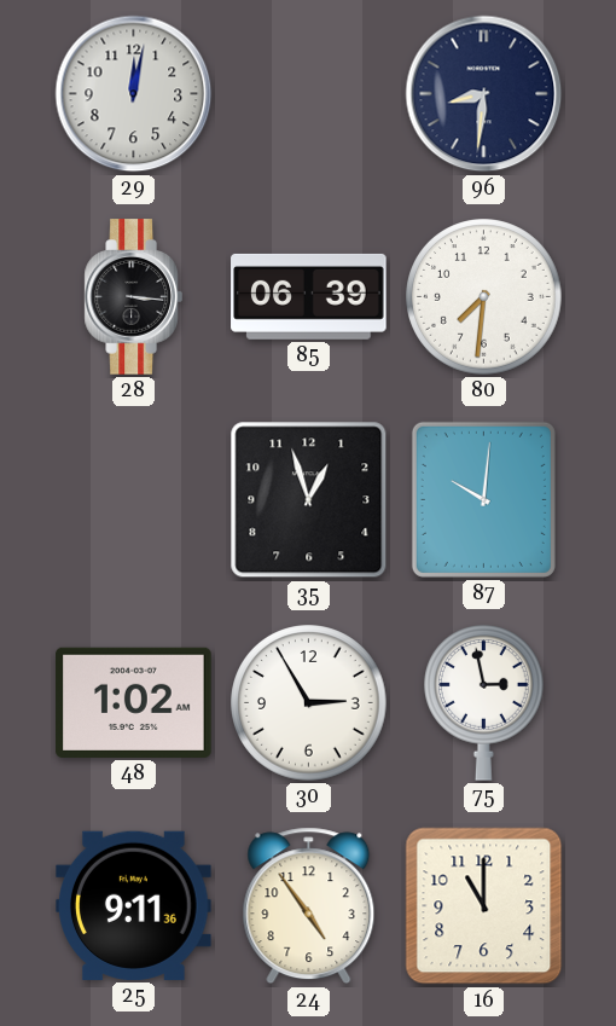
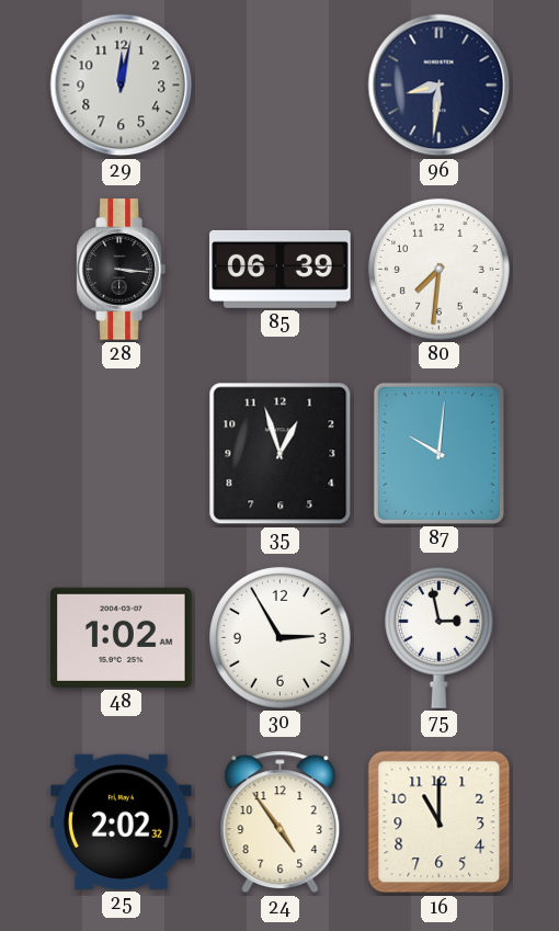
25: 9:11 -> 2:02 (122, 821)
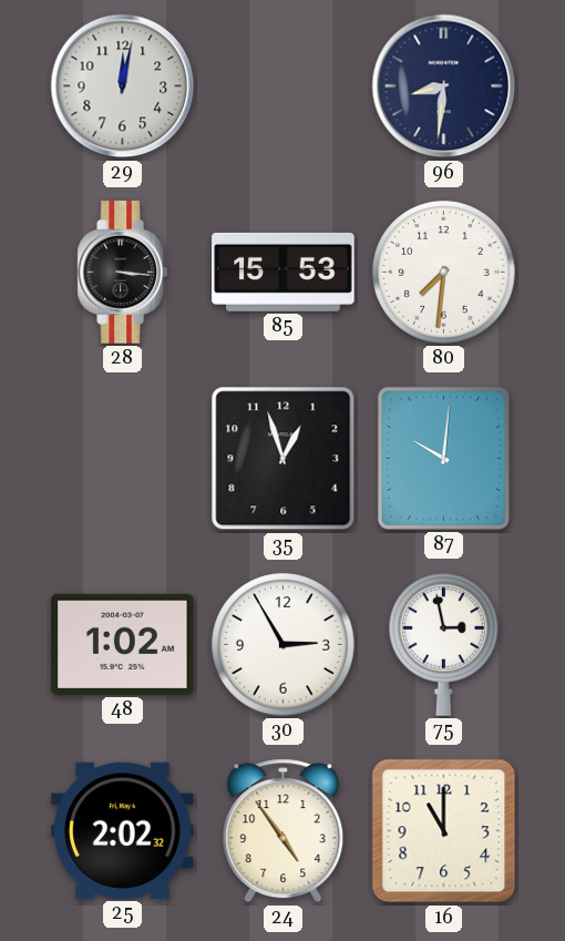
85: 06:39 -> 15:53 (284, 272)
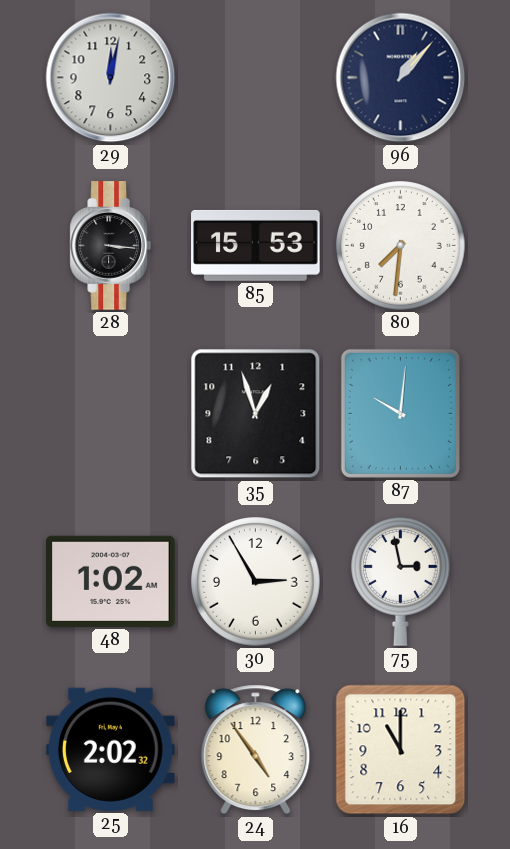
96: 8:31 -> 1:07 (401, 78)
